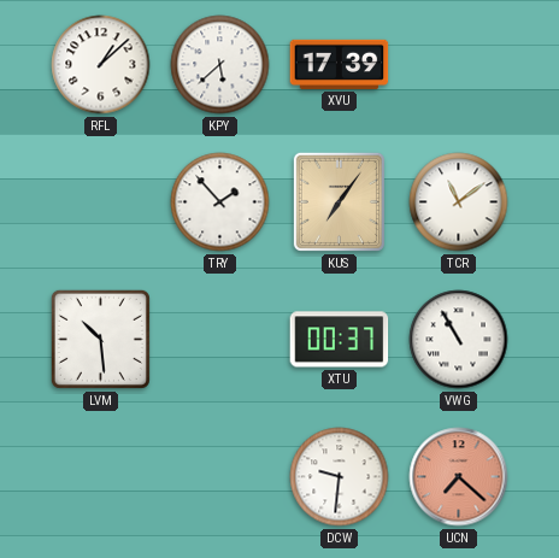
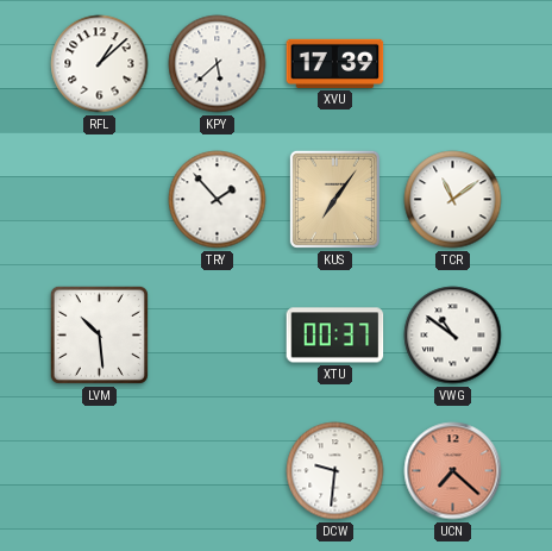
VWG: 10:55 -> 10:51 (453, 336)
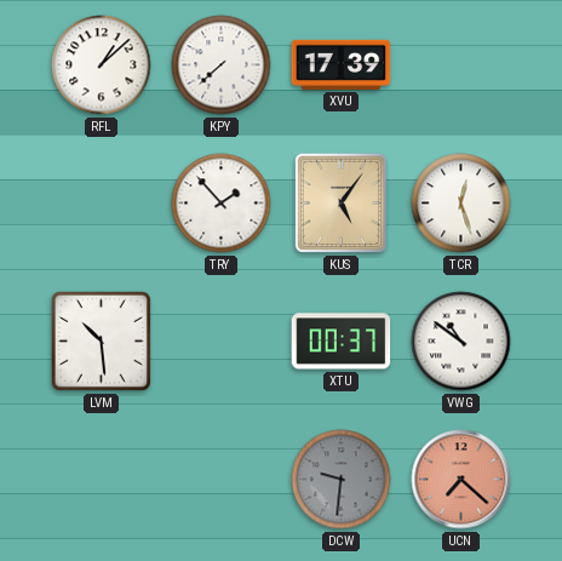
KPY: 5:38 -> 7:38 (222, 65)
KUS: 7:06 -> 5:06 (340, 202)
TCR: 11:09 -> 12:27 (461, 204)
DCW dial: white -> grey (342, 480)
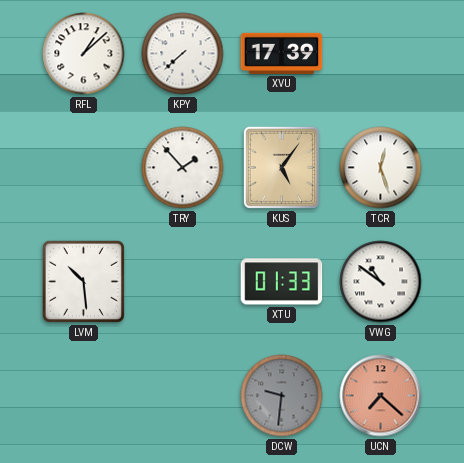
XTU: 00:37 -> 01:33 (282, 282)
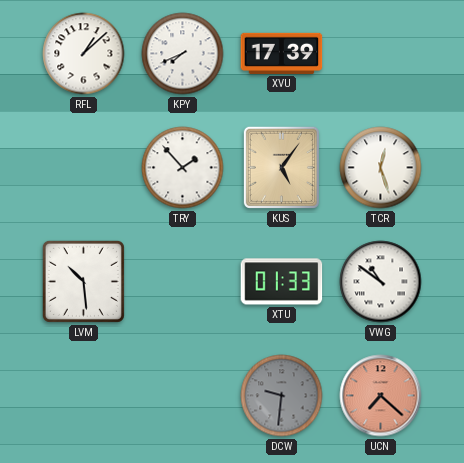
KPY: 7:38 -> 7:41 (183, 54)
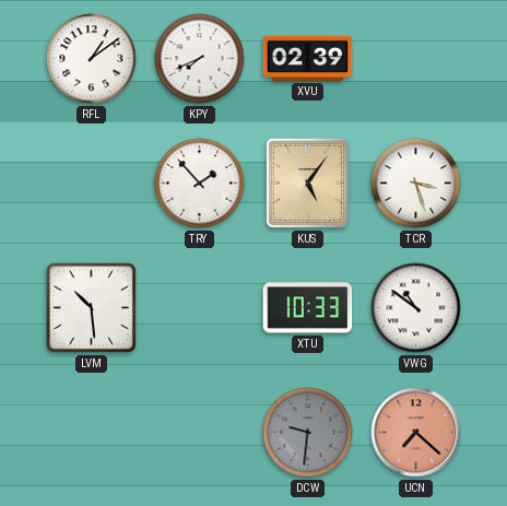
RFL: 1:08 -> 1:09 (92, 59)
XVU: 17:39 -> 02:39 (308, 58)
TCR: 12:27 -> 3:27 (416, 184)
XTU: 01:33 -> 10:33 (308, 308)
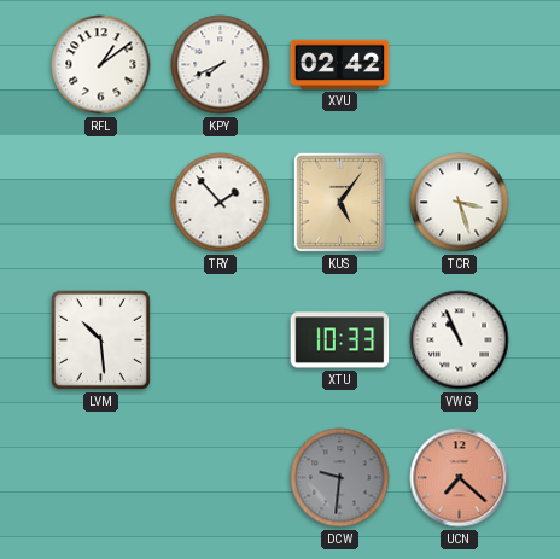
XVU: 02:39 -> 02:42 (340, 64)
VWG: 10:51 -> 10:56 (460, 340)
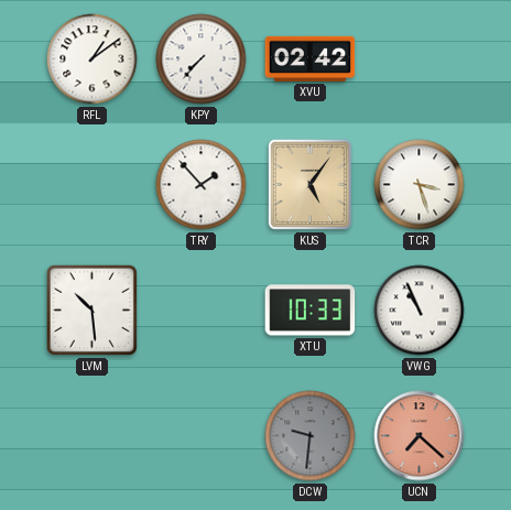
KPY: 7:41 -> 7:37 (202, 59)
